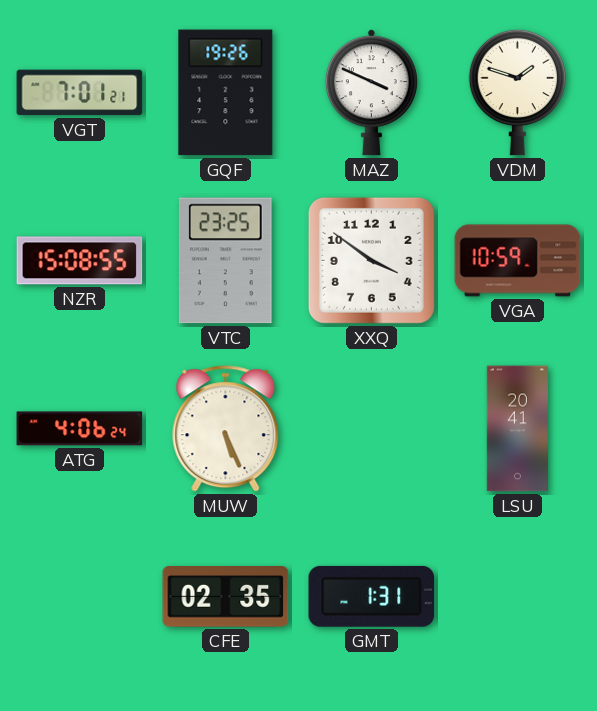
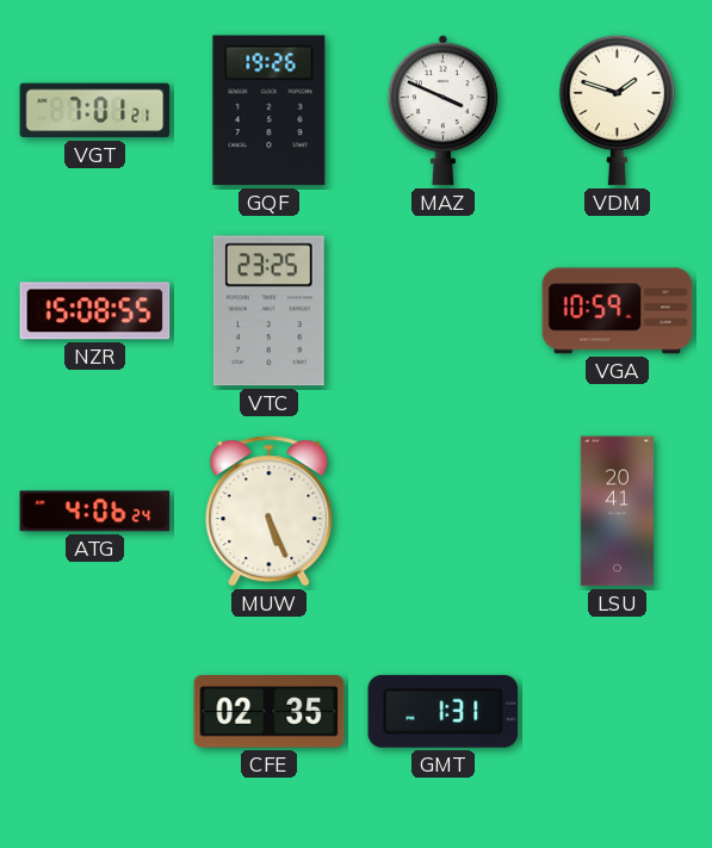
XXQ: 3:51 -> none (371, 260)
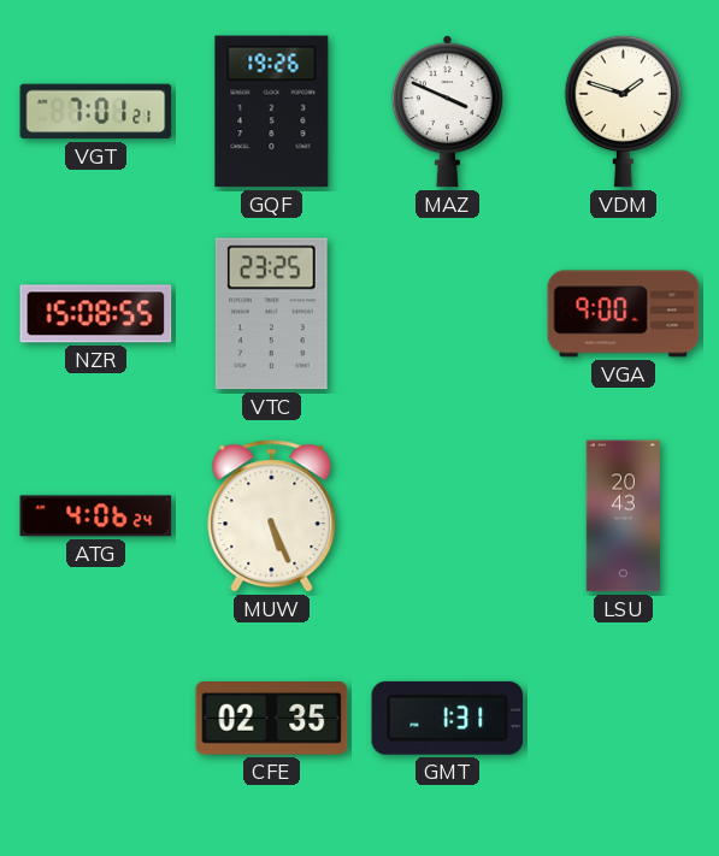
VGA: 10:59 -> 9:00 (624, 314)
LSU: 20:41 -> 20:43 (623, 516)
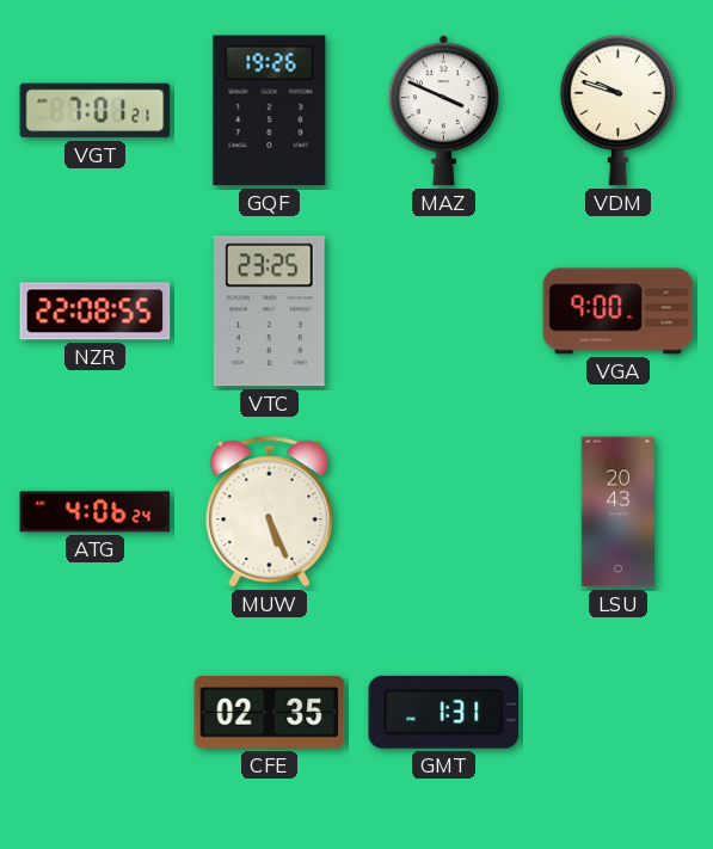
VDM: 1:48 -> 9:48 (617, 110)
NZR: 15:08 -> 22:08 (96, 312)
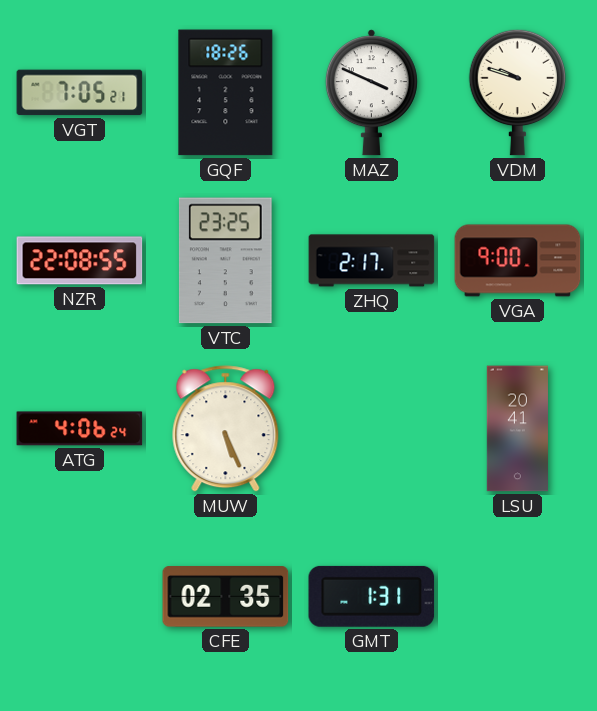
VGT: 7:01 -> 7:05 (80, 93)
GQF: 19:26 -> 18:26 (226, 93)
ZHQ: none -> 2:17 (372, 261)
LSU: 20:43 -> 20:41 (517, 429)
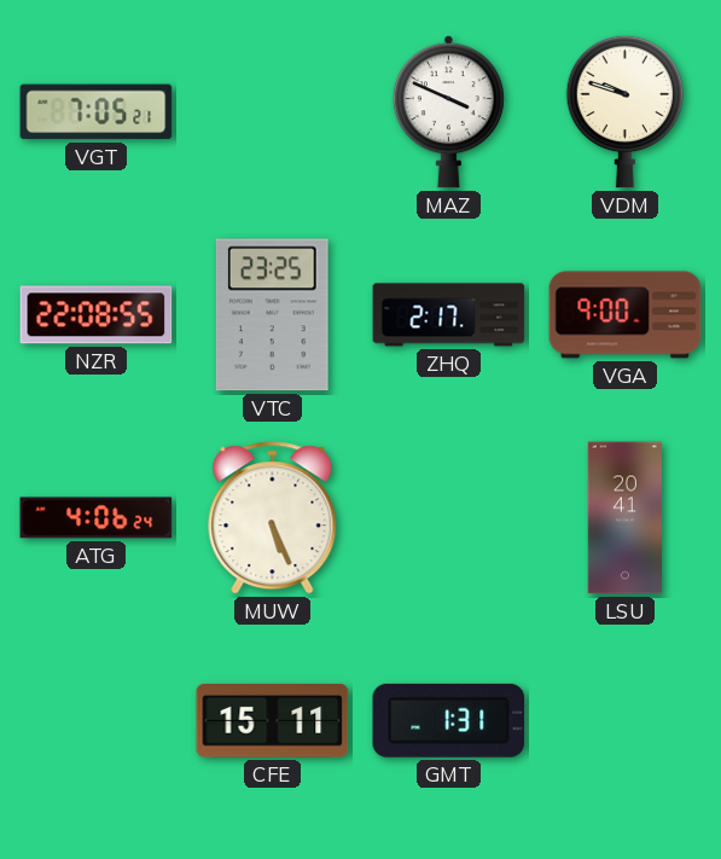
GQF: 18:26 -> none (226, 93)
CFE: 02:35 -> 15:11 (273, 721)
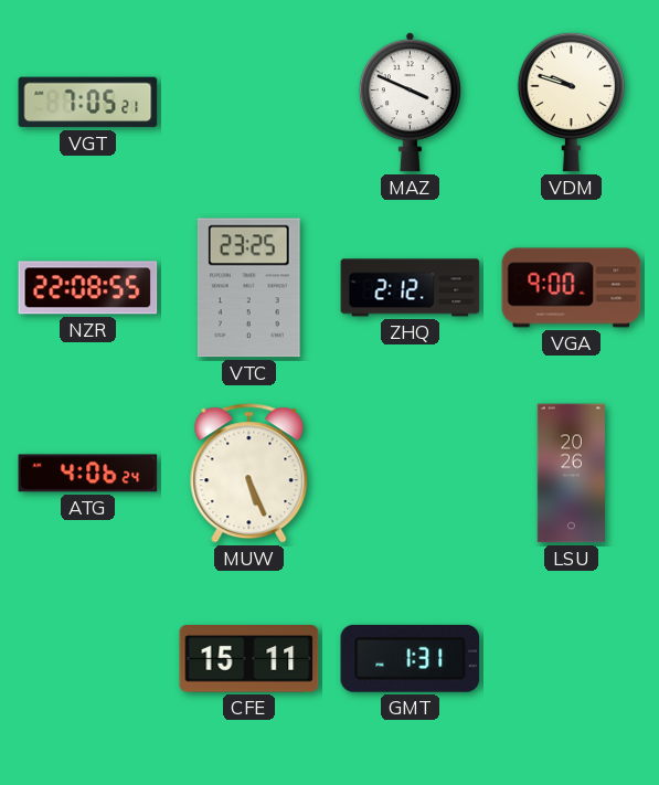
ZHQ: 2:17 -> 2:12 (411, 288)
LSU: 20:41 -> 20:26 (571, 474)
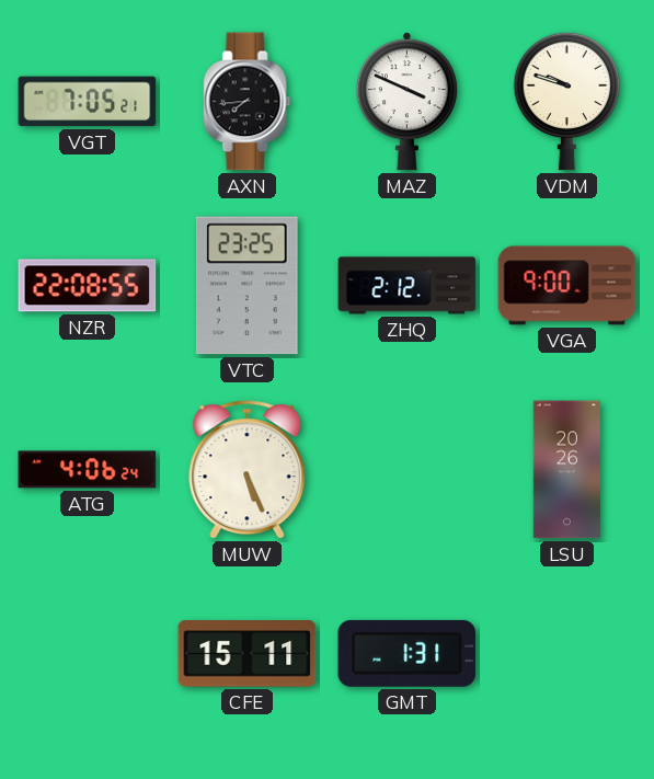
AXN: none -> 7:44 (248, 102)
